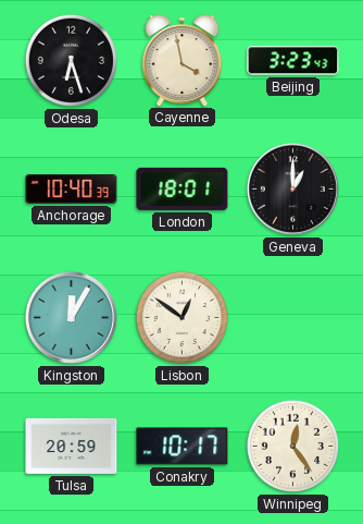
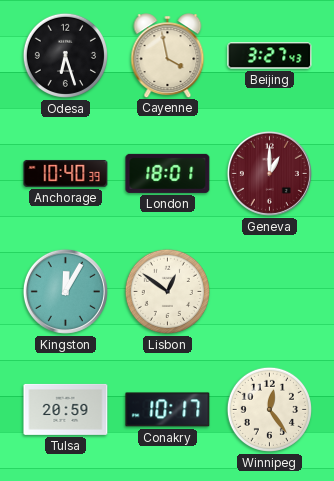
Beijing: 3:23 -> 3:27 (270, 56)
Geneva dial: black -> burgundy (269, 173)
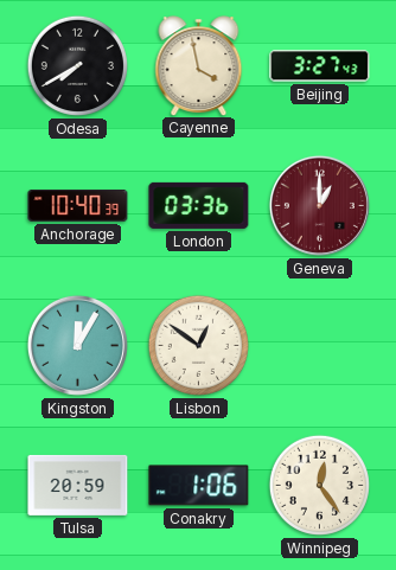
Odesa: 6:27 -> 7:40 (77, 65)
London: 18:01 -> 03:36 (199, 205)
Conakry: 10:17 -> 1:06 (199, 486)
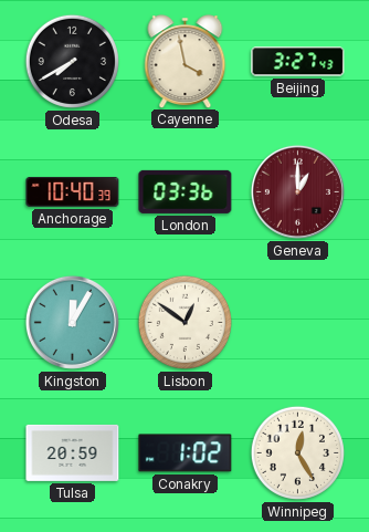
Conakry: 1:06 -> 1:02 (186, 453)
Winnipeg: 12:24 -> 12:25 (297, 452)
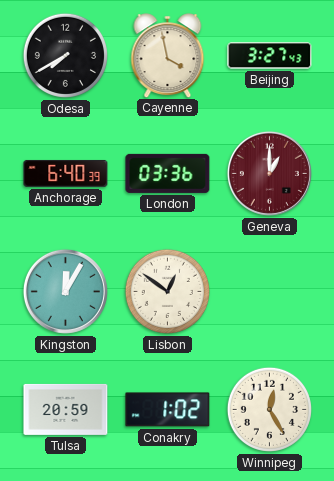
Anchorage: 10:40 -> 6:40 (66, 173)
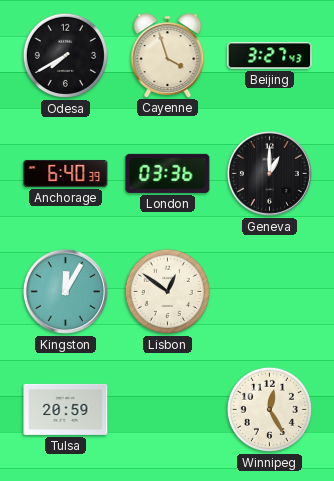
Cayenne: 3:58 -> 3:57 (168, 55)
Geneva dial: burgundy -> black (269, 173)
Conakry: 1:02 -> none (168, 410)
